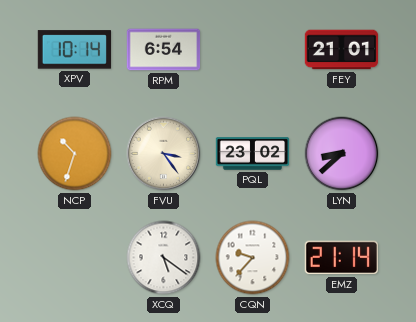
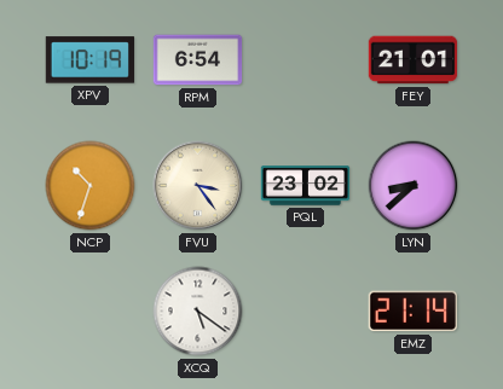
XPV: 10:14 -> 10:19 (89, 60)
CQN: 9:37 -> none (253, 258)
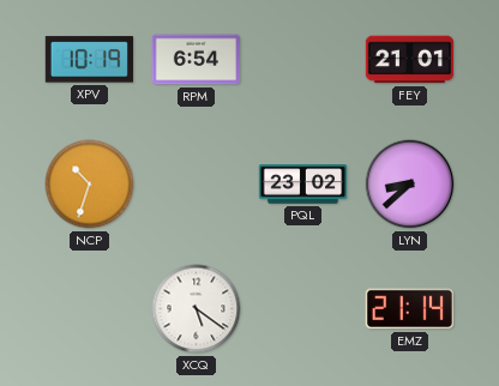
FVU: 3:24 -> none (198, 186)
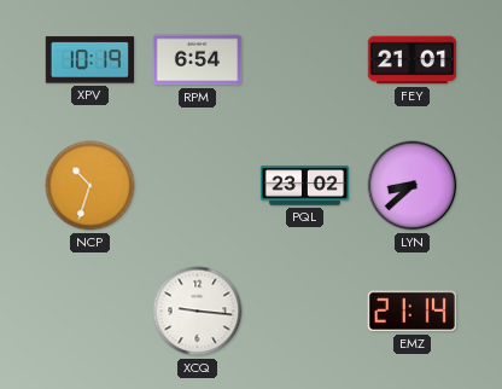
XCQ: 5:21 -> 9:16 (198, 312)
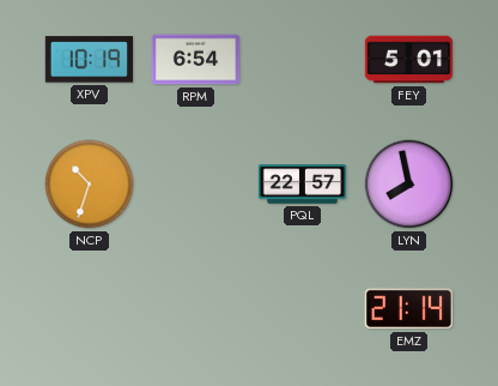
FEY: 21:01 -> 5:01 (409, 60)
PQL: 23:02 -> 22:57 (303, 185)
LYN: 8:38 -> 7:58 (409, 185)
XCQ: 9:16 -> none (198, 312)
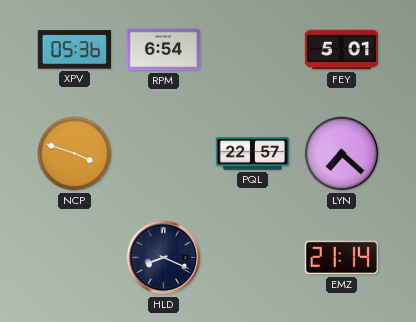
XPV: 10:19 -> 05:36 (74, 50)
NCP: 10:33 -> 3:48 (75, 154)
LYN: 7:58 -> 7:22 (342, 154)
HLD: none -> 8:19 (164, 258)
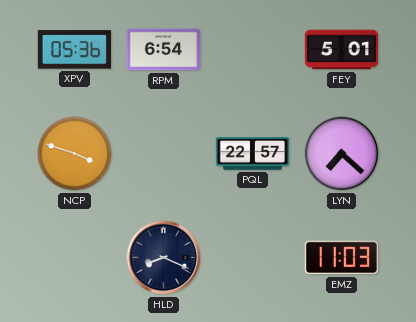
EMZ: 21:14 -> 11:03 (341, 258)
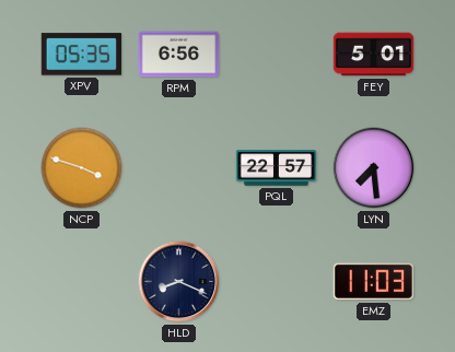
XPV: 05:36 -> 05:35 (81, 55)
RPM: 6:54 -> 6:56 (179, 55)
LYN: 7:22 -> 7:29 (374, 168)
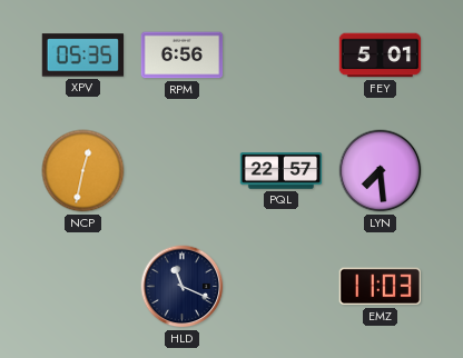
NCP: 3:48 -> 12:32 (83, 171)
HLD: 8:19 -> 11:19 (183, 287)
